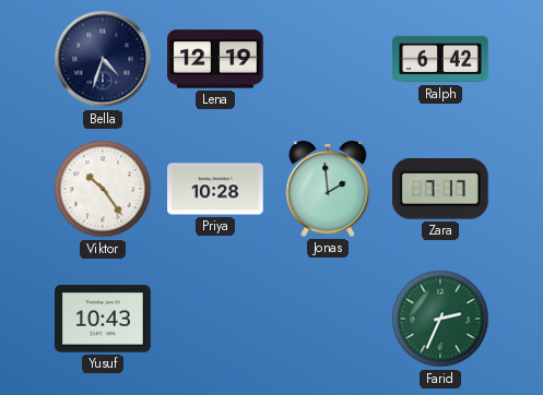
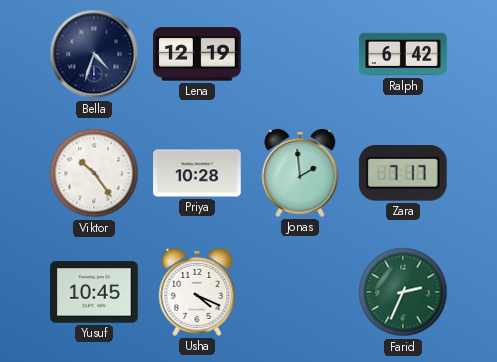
Yusuf: 10:43 -> 10:45 (94, 292)
Usha: none -> 4:19 (197, 292)
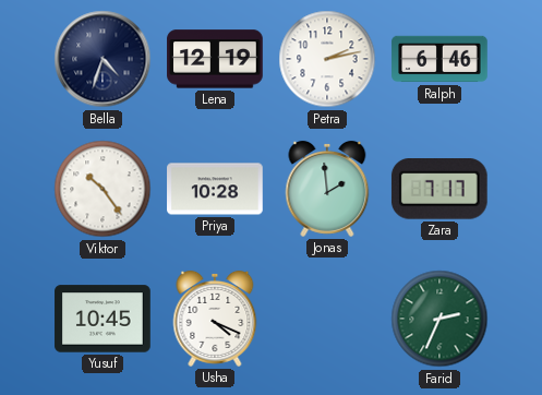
Petra: none -> 2:13 (327, 59)
Ralph: 6:42 -> 6:46 (439, 59)
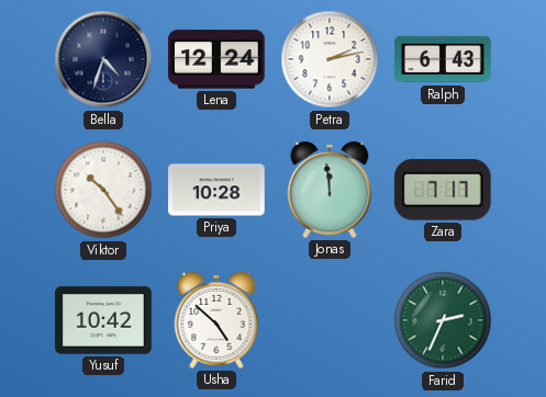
Lena: 12:19 -> 12:24 (216, 59)
Ralph: 6:46 -> 6:43 (443, 59)
Jonas: 1:59 -> 11:59 (330, 190)
Yusuf: 10:45 -> 10:42 (103, 320)
Usha: 4:19 -> 4:52 (216, 320)
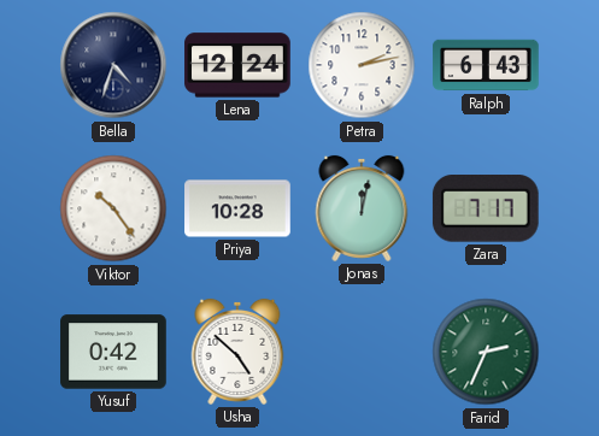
Jonas: 11:59 -> 12:02 (362, 208)
Yusuf: 10:42 -> 0:42 (113, 352)
